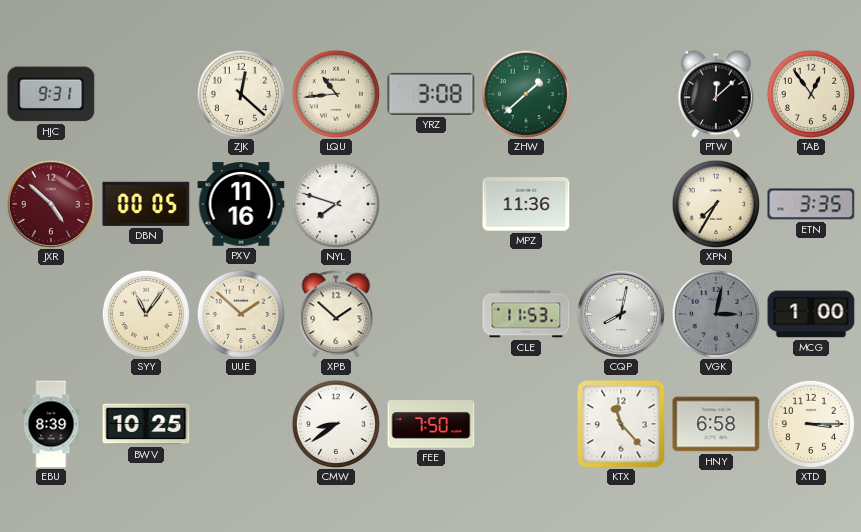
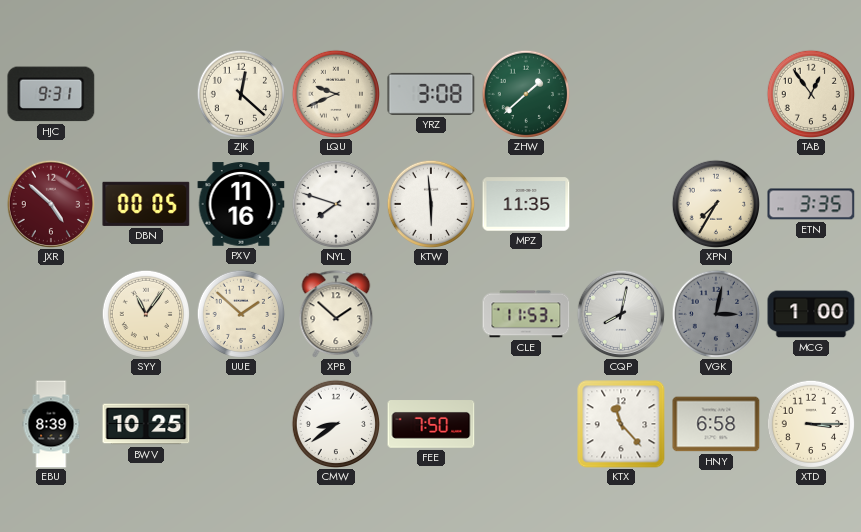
LQU: 10:44 -> 9:41 (335, 93)
PTW: 12:08 -> none (717, 94)
KTW: none -> 5:59 (430, 203)
MPZ: 11:36 -> 11:35 (526, 204)
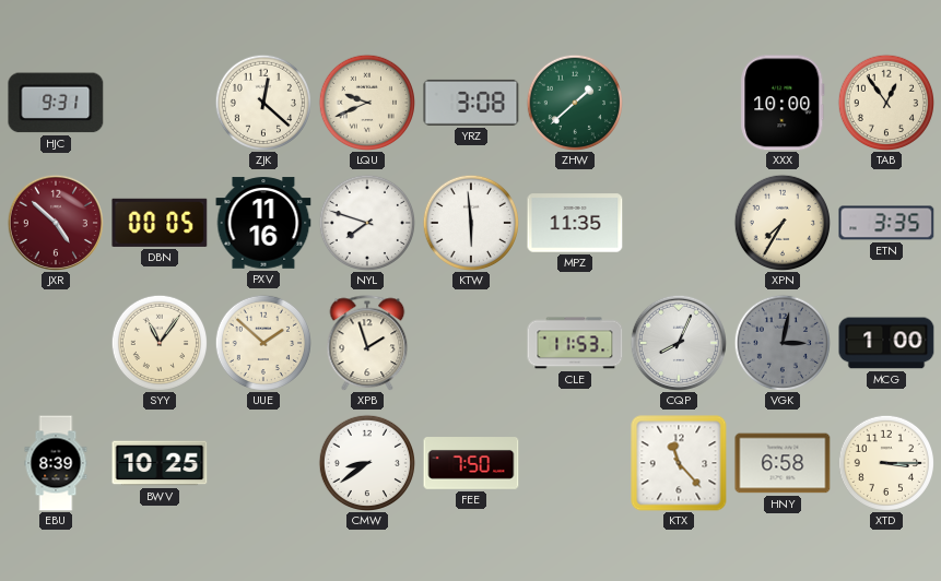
XXX: none -> 10:00 (783, 103)
XPB: 1:52 -> 1:57 (367, 343)
CQP: 8:02 -> 8:04 (679, 343)
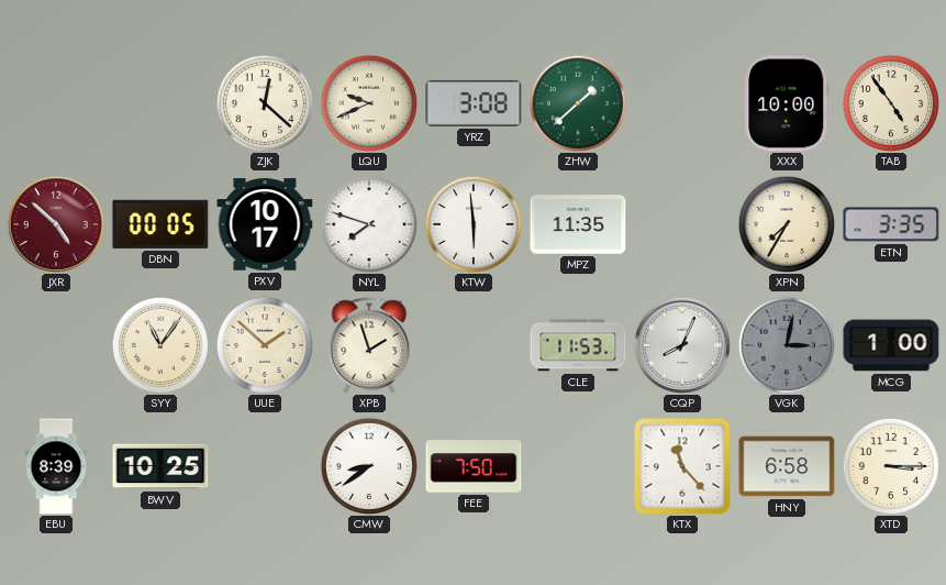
HJC: 9:31 -> none (56, 103)
TAB: 12:54 -> 4:54 (890, 102)
PXV: 11:16 -> 10:17 (265, 224)
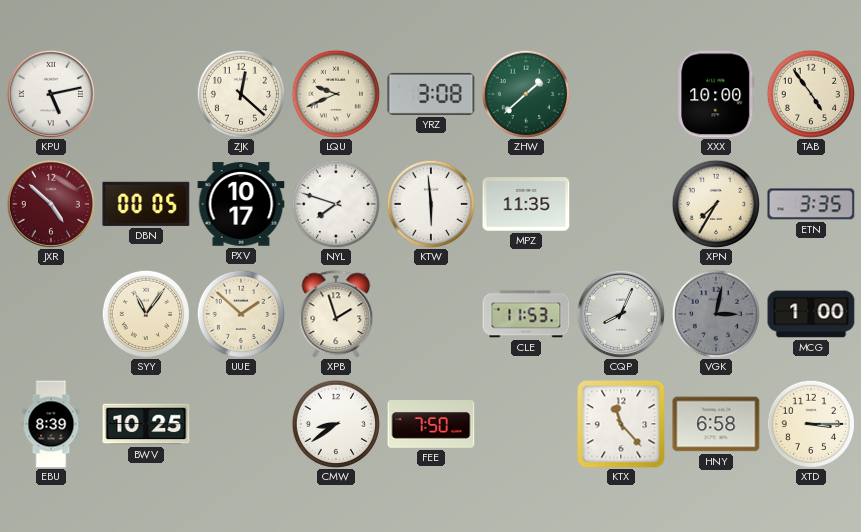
KPU: none -> 5:13 (51, 94)
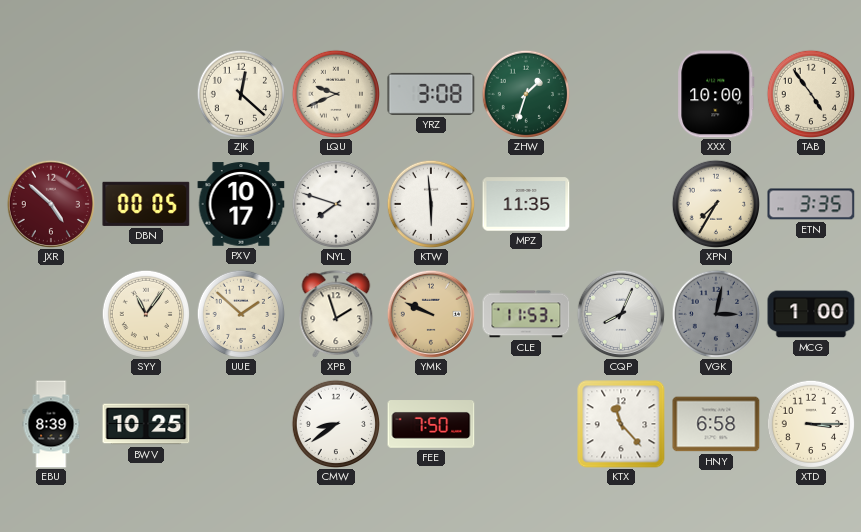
KPU: 5:13 -> none (51, 94)
ZHW: 1:38 -> 1:33 (525, 93)
YMK: none -> 9:49 (431, 314)
